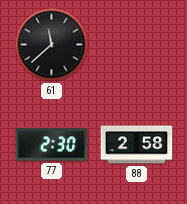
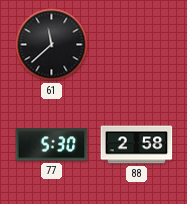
77: 2:30 -> 5:30 (52, 145)
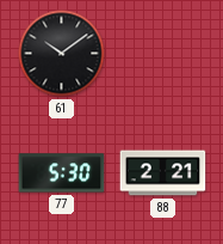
61: 11:38 -> 10:09 (62, 54)
88: 2:58 -> 2:21 (163, 173)
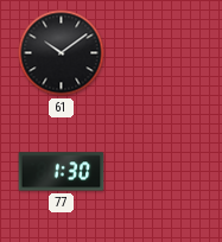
77: 5:30 -> 1:30 (62, 172)
88: 2:21 -> none (163, 173)
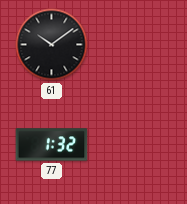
77: 1:30 -> 1:32 (52, 145)
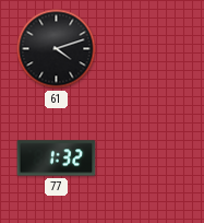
61: 10:09 -> 4:12 (57, 49)
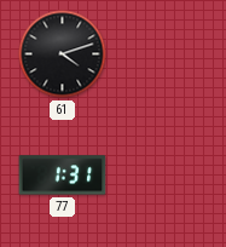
77: 1:32 -> 1:31 (63, 176)
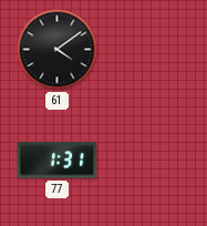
61: 4:12 -> 4:09 (58, 50)
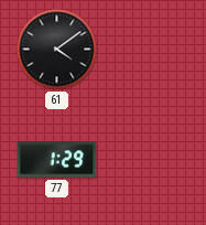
77: 1:31 -> 1:29 (57, 160)
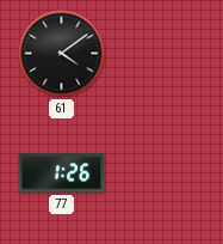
77: 1:29 -> 1:26 (62, 173)
